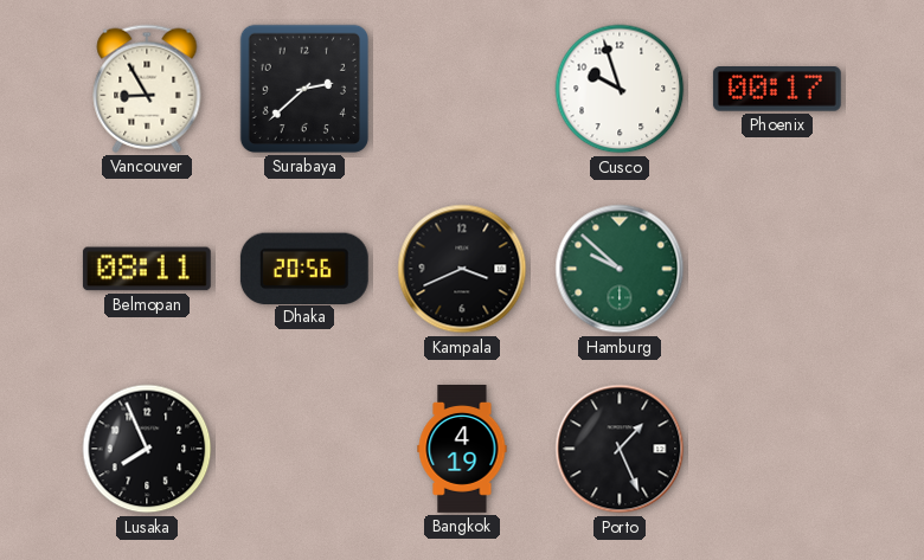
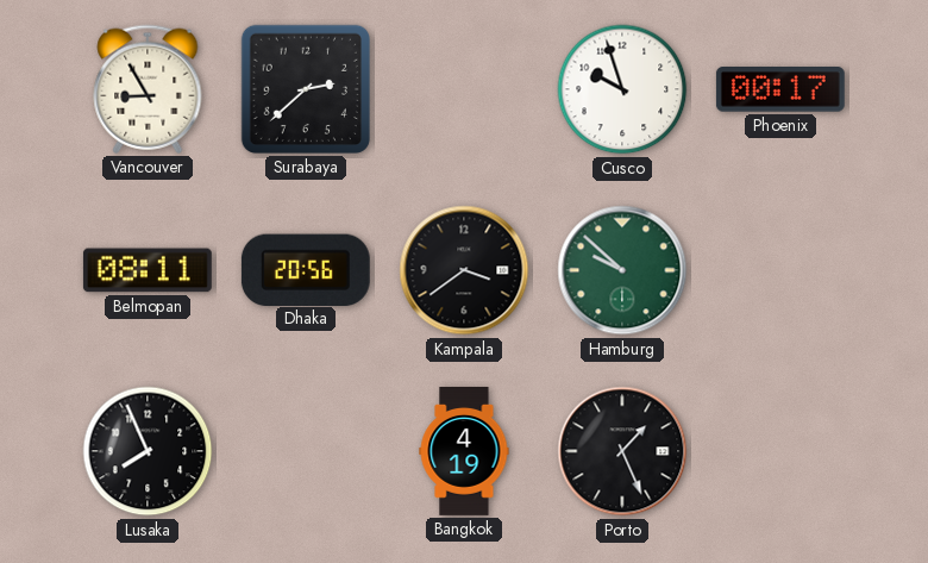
Kampala: 3:41 -> 3:39 (464, 270)
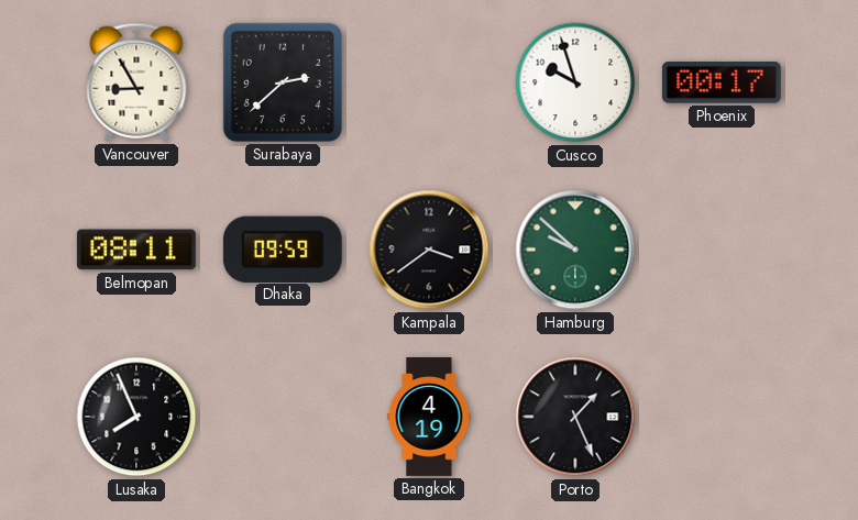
Dhaka: 20:56 -> 09:59 (283, 248)
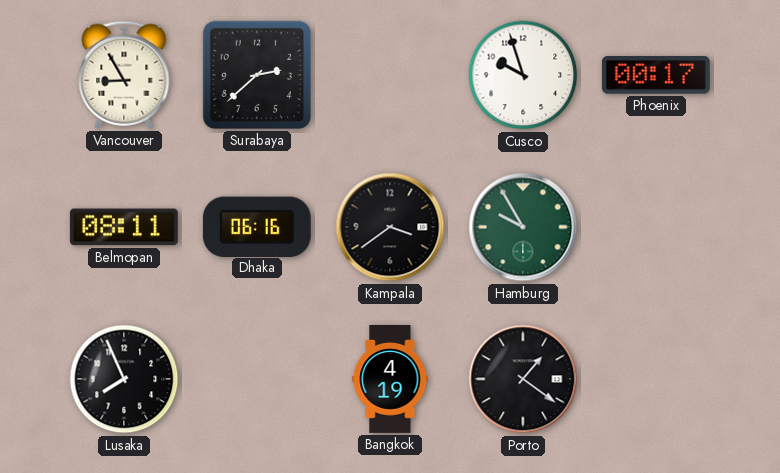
Dhaka: 09:59 -> 06:16 (257, 226)
Hamburg: 9:52 -> 9:55 (523, 227)
Porto: 1:26 -> 1:21 (523, 379)
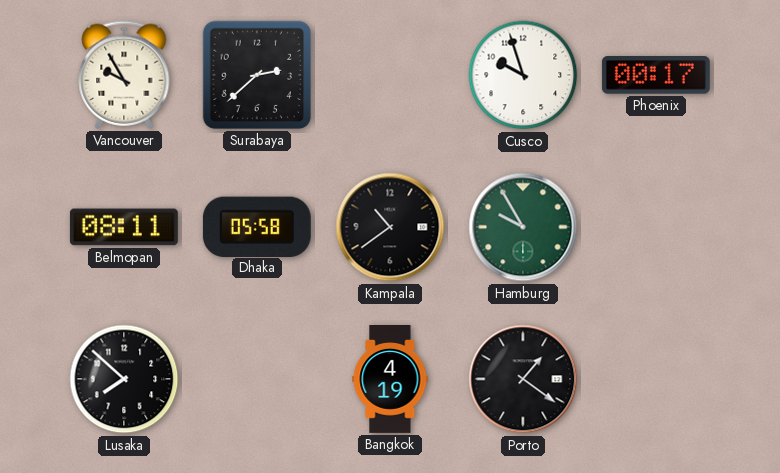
Vancouver: 8:55 -> 9:55 (124, 75)
Dhaka: 06:16 -> 05:58 (257, 226)
Kampala: 3:39 -> 10:39 (390, 227)
Lusaka: 7:56 -> 7:52 (124, 379)
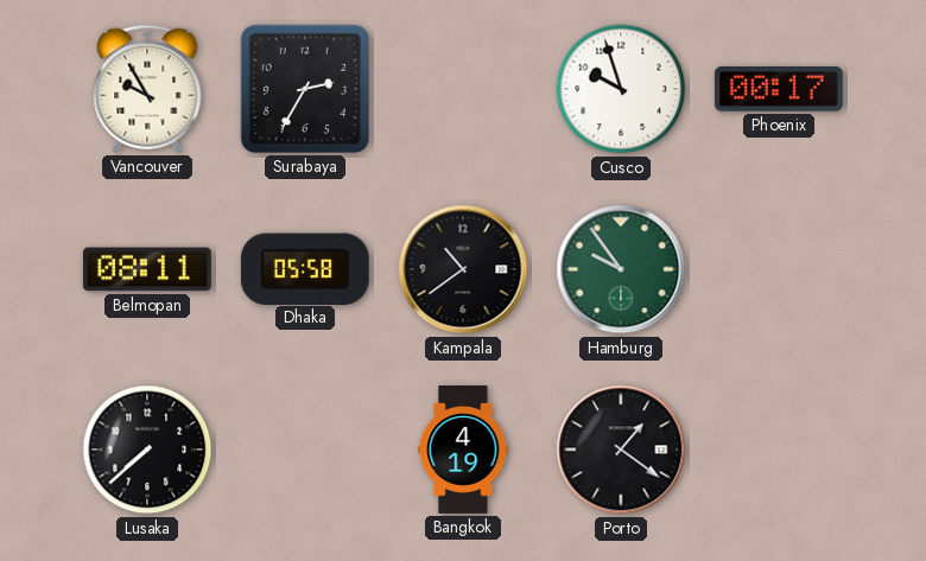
Surabaya: 2:38 -> 2:35 (305, 89)
Hamburg: 9:55 -> 9:54 (621, 269)
Lusaka: 7:52 -> 7:38 (147, 450)
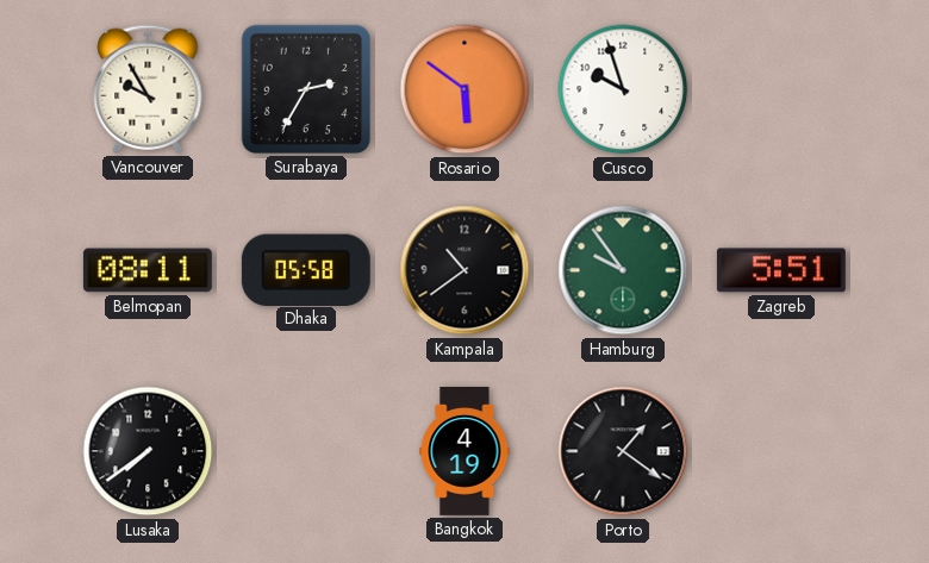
Rosario: none -> 5:51 (464, 89)
Phoenix: 00:17 -> none (779, 89)
Zagreb: none -> 5:51 (781, 270)
Lusaka: 7:38 -> 7:39 (148, 451)
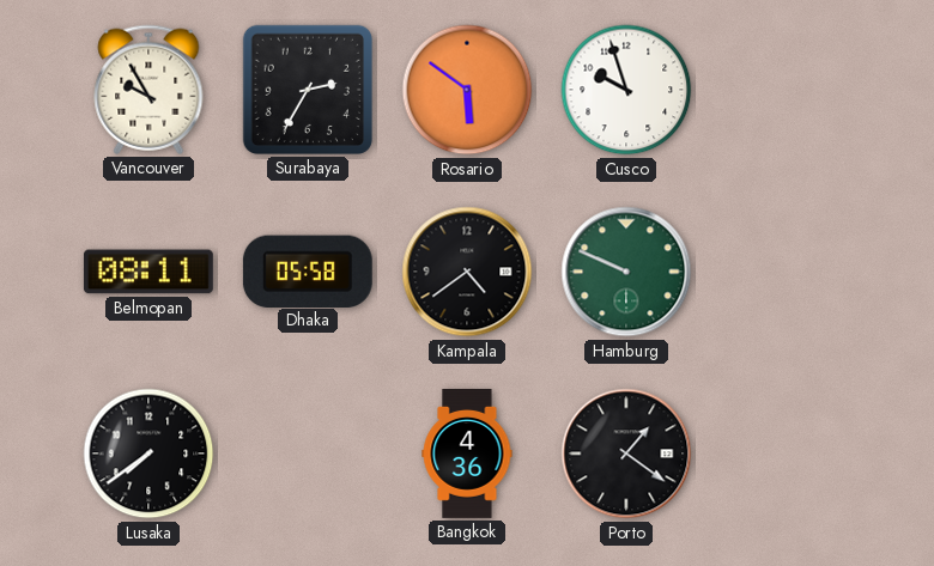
Kampala: 10:39 -> 4:39 (467, 272)
Hamburg: 9:54 -> 9:49 (626, 272)
Zagreb: 5:51 -> none (781, 270)
Bangkok: 4:19 -> 4:36 (467, 455)
